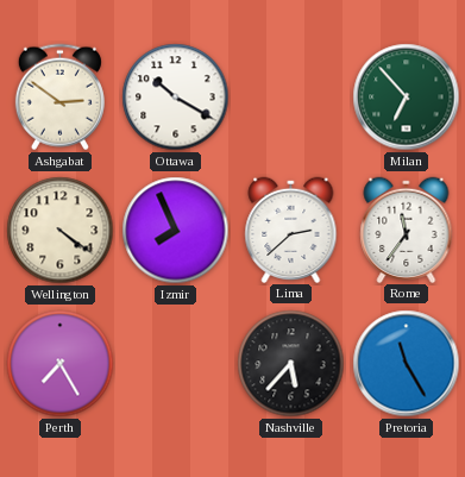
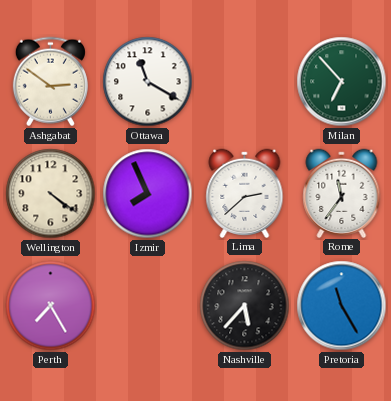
Ottawa: 10:20 -> 11:20 (148, 82)
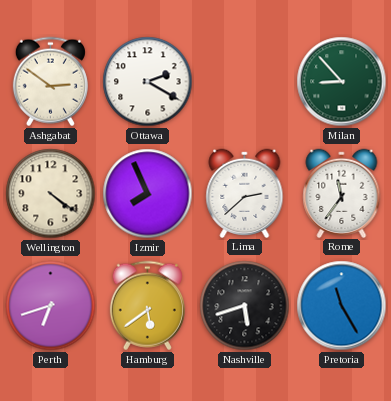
Ottawa: 11:20 -> 2:20 (148, 82)
Milan: 6:53 -> 8:53 (342, 82)
Perth: 7:25 -> 6:42 (51, 306)
Hamburg: none -> 5:39 (147, 306)
Nashville: 5:37 -> 5:42 (245, 306)
